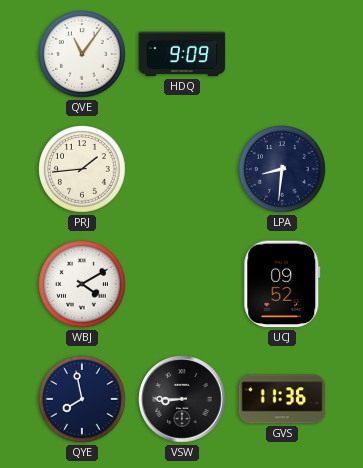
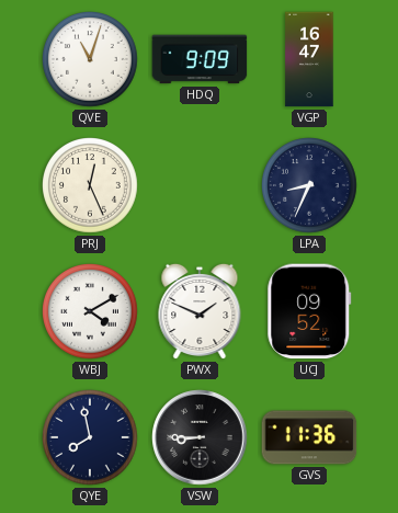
QVE: 11:06 -> 11:03 (91, 60)
VGP: none -> 16:47 (309, 59)
PRJ: 1:44 -> 12:26 (91, 186)
LPA: 8:31 -> 8:34 (310, 186)
PWX: none -> 1:49 (200, 311)
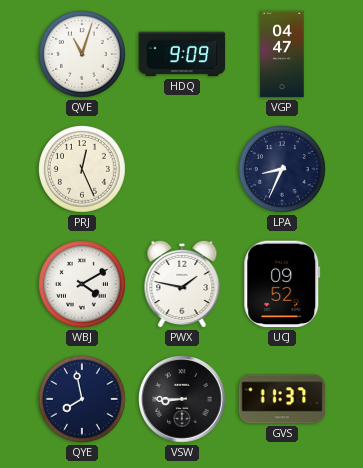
VGP: 16:47 -> 04:47 (282, 54)
PWX: 1:49 -> 1:47 (182, 284)
GVS: 11:36 -> 11:37 (282, 399)
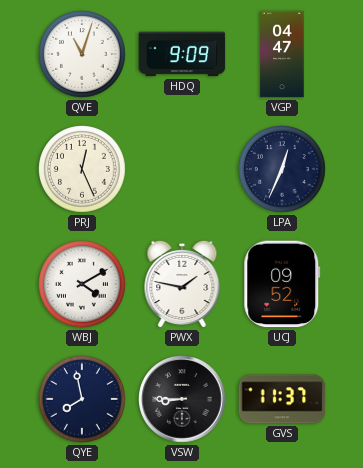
LPA: 8:34 -> 12:34 (283, 170)
